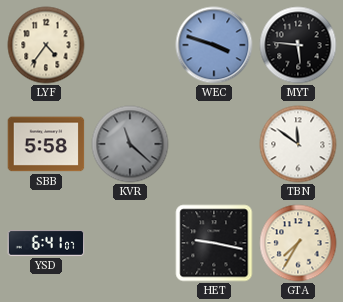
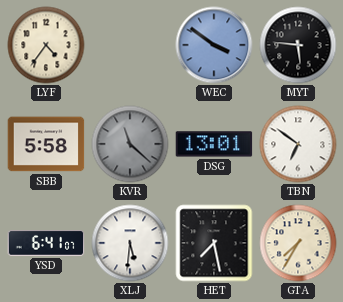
WEC: 3:48 -> 3:51 (214, 45)
DSG: none -> 13:01 (214, 144)
TBN: 11:51 -> 6:51 (298, 144)
XLJ: none -> 5:31 (130, 243)
HET: 9:17 -> 7:28 (214, 243)
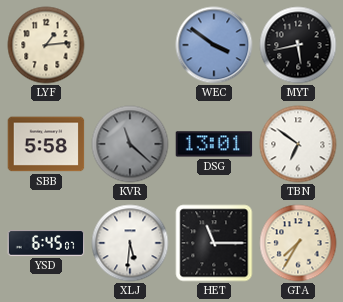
LYF: 4:36 -> 1:14 (46, 45)
MYT: 5:46 -> 5:43 (298, 45)
YSD: 6:41 -> 6:45 (46, 243)
HET: 7:28 -> 11:15 (214, 243)
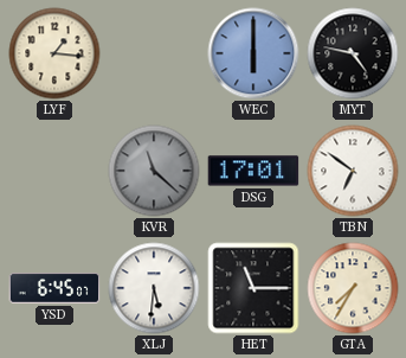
LYF: 1:14 -> 1:16 (54, 53)
WEC: 3:51 -> 6:00 (253, 53)
MYT: 5:43 -> 4:47 (353, 53)
SBB: 5:58 -> none (46, 144)
DSG: 13:01 -> 17:01 (253, 171)
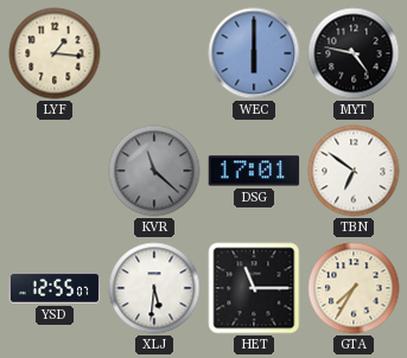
YSD: 6:45 -> 12:55 (55, 288)
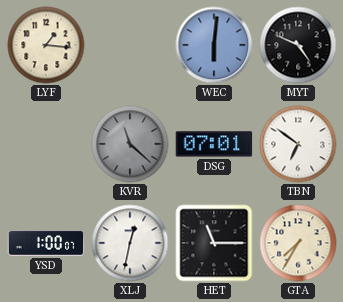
WEC: 6:00 -> 6:01 (214, 45)
MYT: 4:47 -> 4:49 (298, 45)
DSG: 17:01 -> 07:01 (214, 144)
YSD: 12:55 -> 1:00 (46, 243)
XLJ: 5:31 -> 12:32 (130, 243)
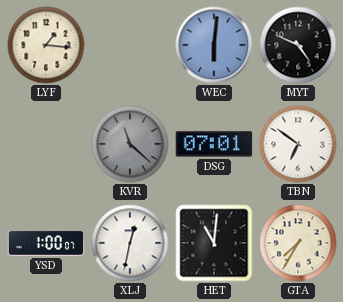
HET: 11:15 -> 11:01 (214, 243)
